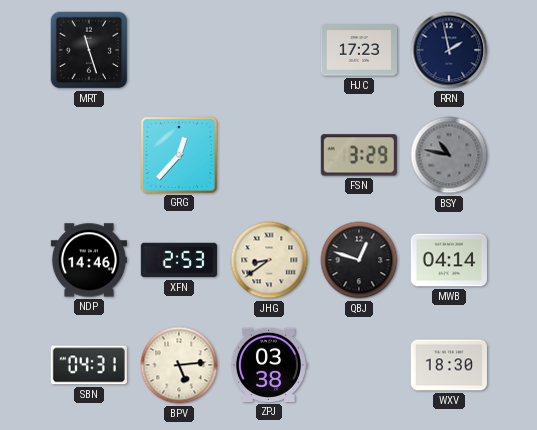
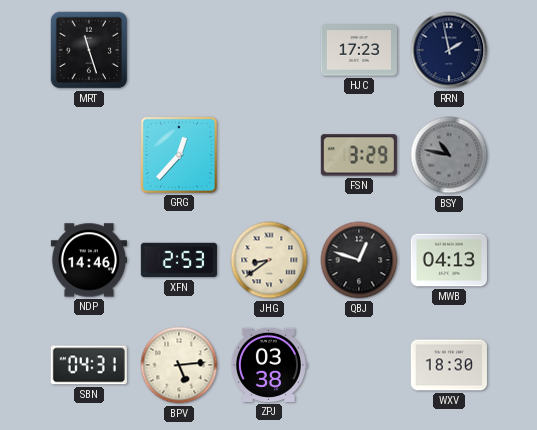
MWB: 04:14 -> 04:13 (449, 260)
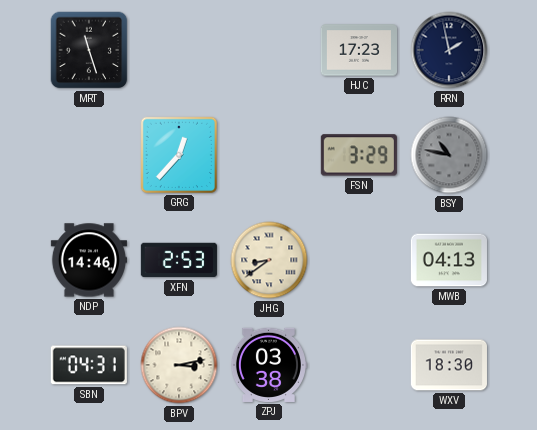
QBJ: 12:48 -> none (359, 260)
BPV: 5:14 -> 3:13 (179, 365)
